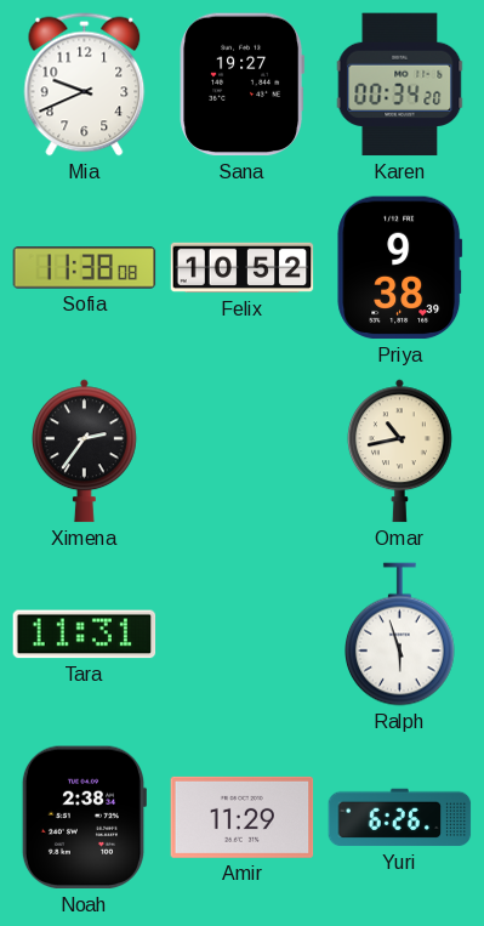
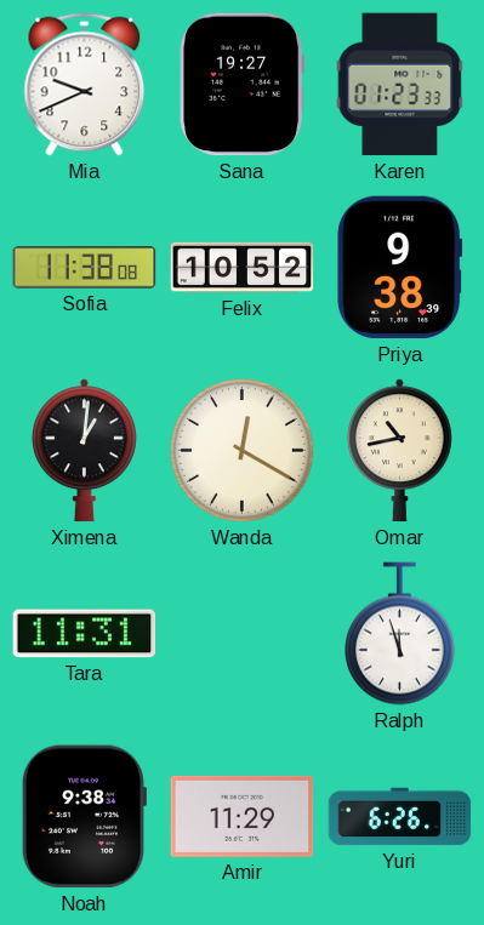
Karen: 00:34 -> 01:23 (400, 85)
Ximena: 2:36 -> 1:01 (84, 451)
Wanda: none -> 12:20 (243, 451)
Ralph: 5:57 -> 11:57 (400, 634)
Noah: 2:38 -> 9:38 (82, 817)
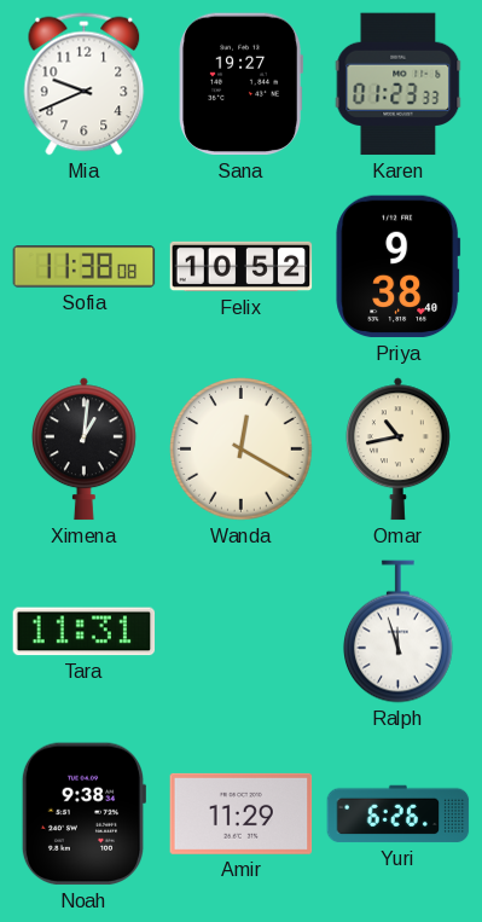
Priya: 9:38:39 -> 9:38:40 (399, 267)
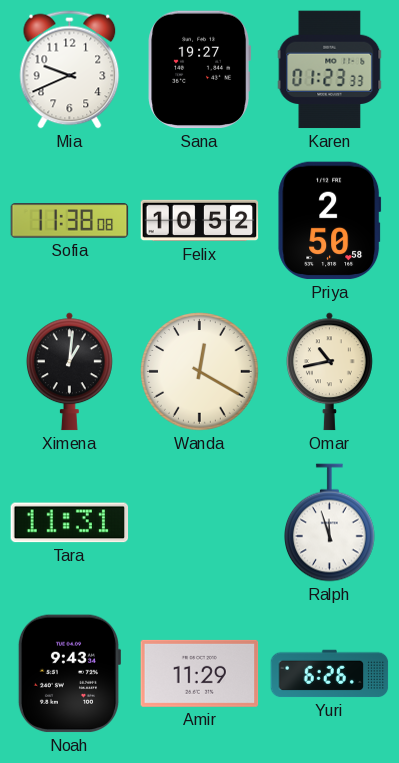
Priya: 9:38 -> 2:50 (330, 221)
Noah: 9:38 -> 9:43 (68, 674)
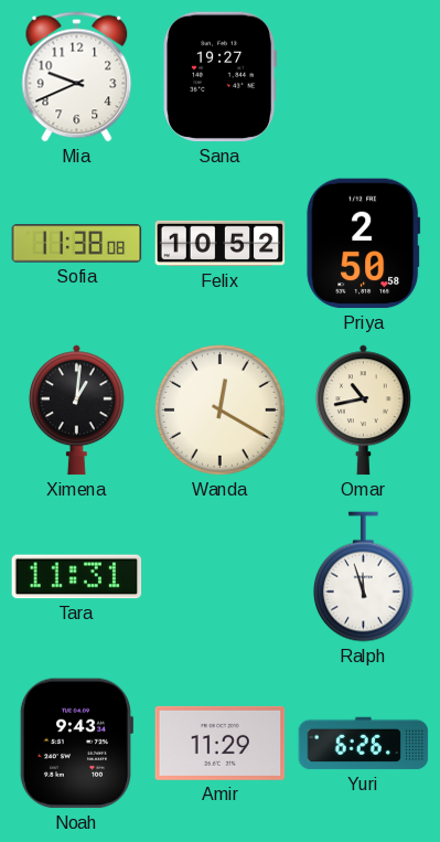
Karen: 01:23 -> none (330, 70)
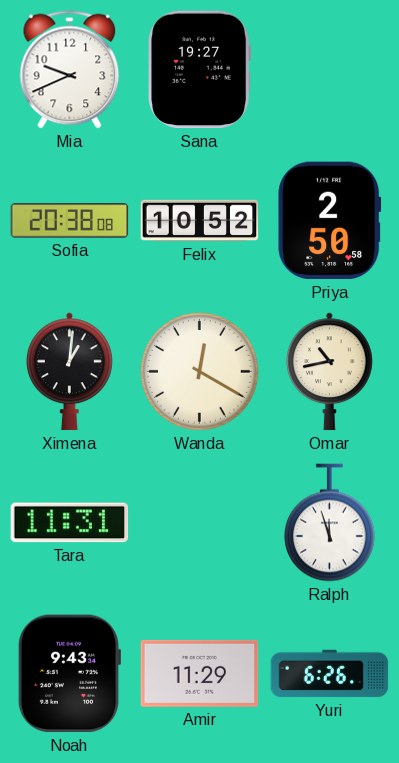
Sofia: 11:38 -> 20:38 (70, 221)
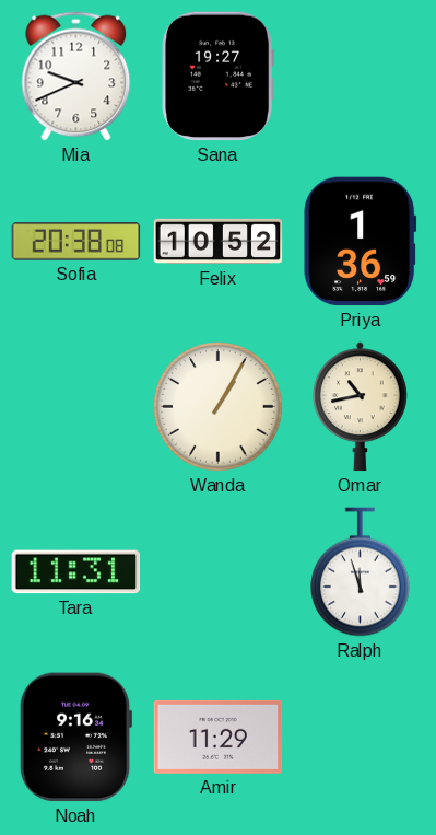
Priya: 2:50 -> 1:36 (361, 242)
Ximena: 1:01 -> none (69, 372)
Wanda: 12:20 -> 1:05 (219, 407)
Noah: 9:43 -> 9:16 (74, 738)
Yuri: 6:26 -> none (330, 674)
